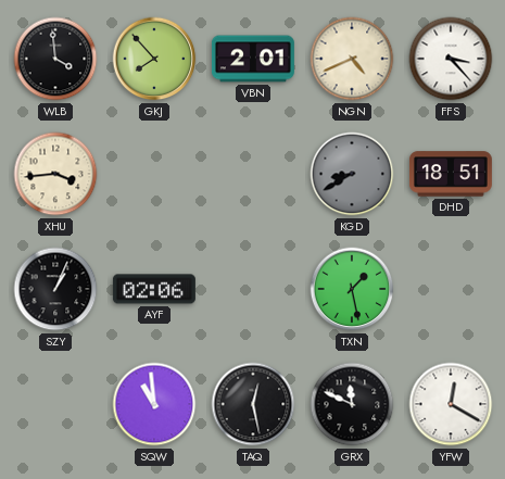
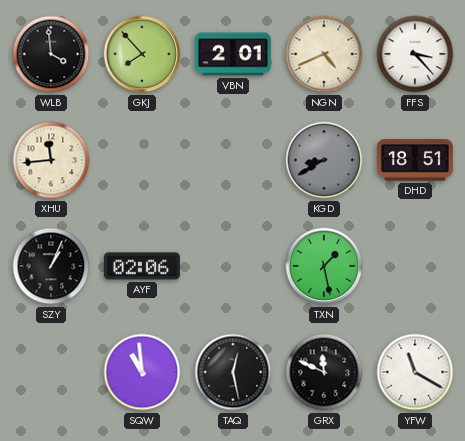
XHU: 3:44 -> 11:44 (51, 160)
YFW: 12:20 -> 11:20 (415, 372)
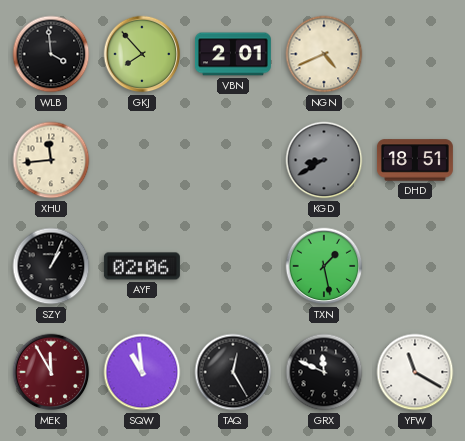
FFS: 3:23 -> none (415, 54)
MEK: none -> 11:55 (51, 372)
TAQ: 12:28 -> 12:25 (233, 372)
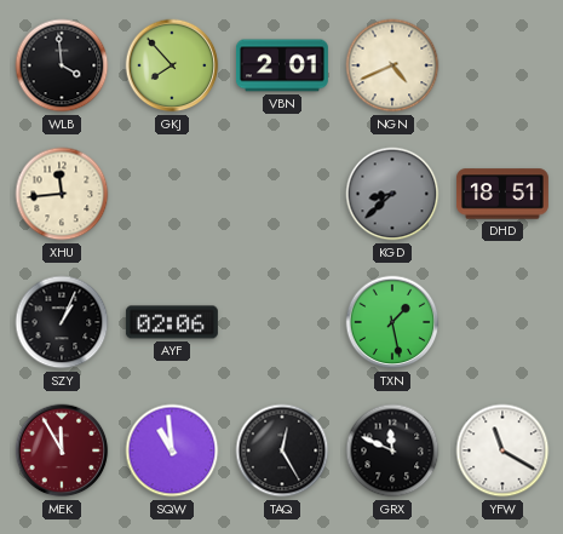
KGD: 8:40 -> 8:38 (392, 194)
